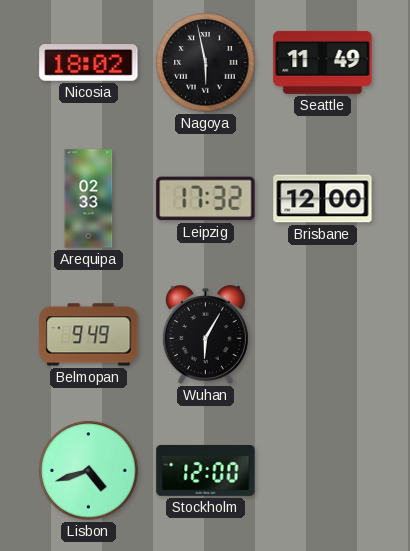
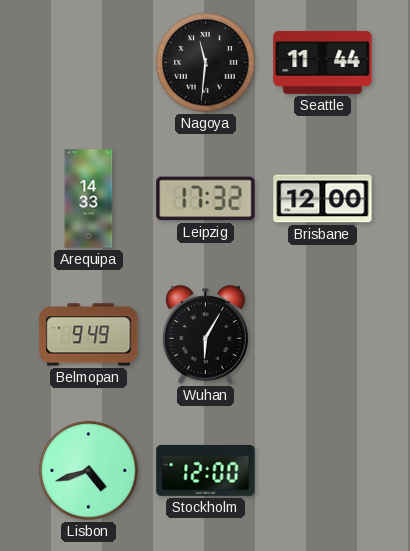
Nicosia: 18:02 -> none (89, 63)
Nagoya: 5:58 -> 11:31 (206, 63)
Seattle: 11:49 -> 11:44 (323, 62)
Arequipa: 02:33 -> 14:33 (89, 199)
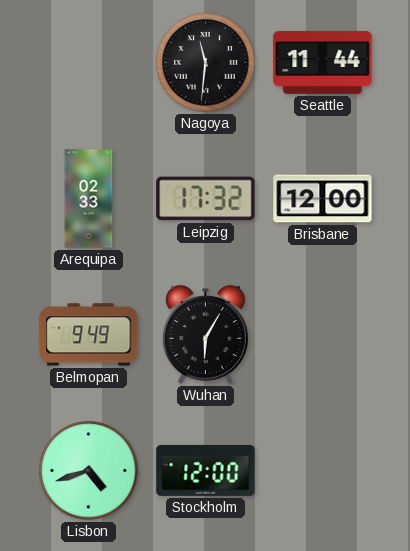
Arequipa: 14:33 -> 02:33 (89, 199)
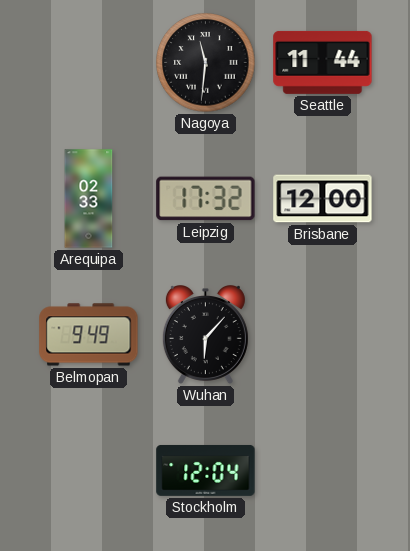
Wuhan: 6:05 -> 6:07 (205, 335)
Lisbon: 4:42 -> none (89, 471)
Stockholm: 12:00 -> 12:04 (206, 470)
